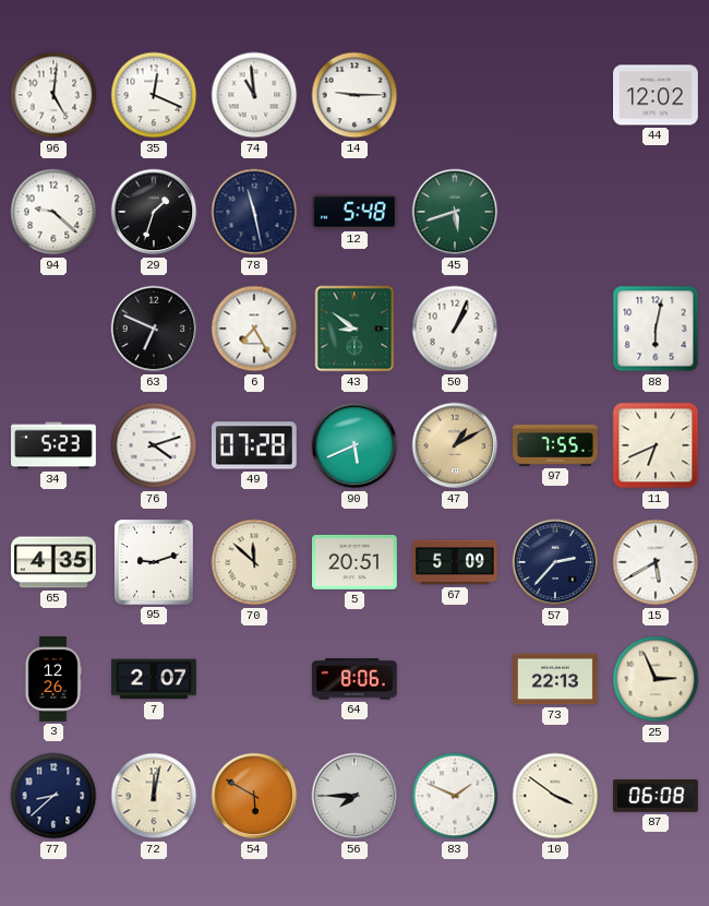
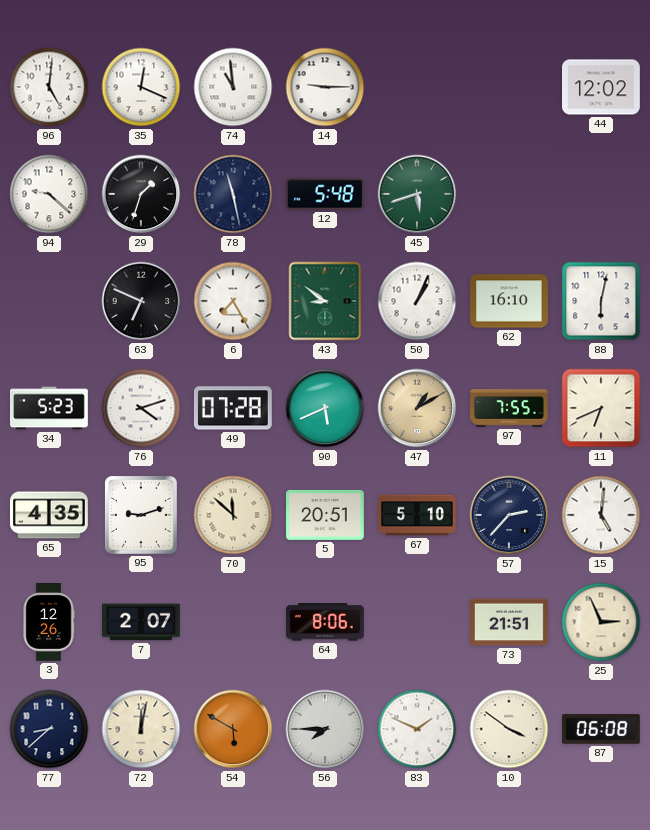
62: none -> 16:10 (510, 301)
67: 5:09 -> 5:10 (418, 515)
15: 5:40 -> 5:01 (601, 515)
73: 22:13 -> 21:51 (510, 622)
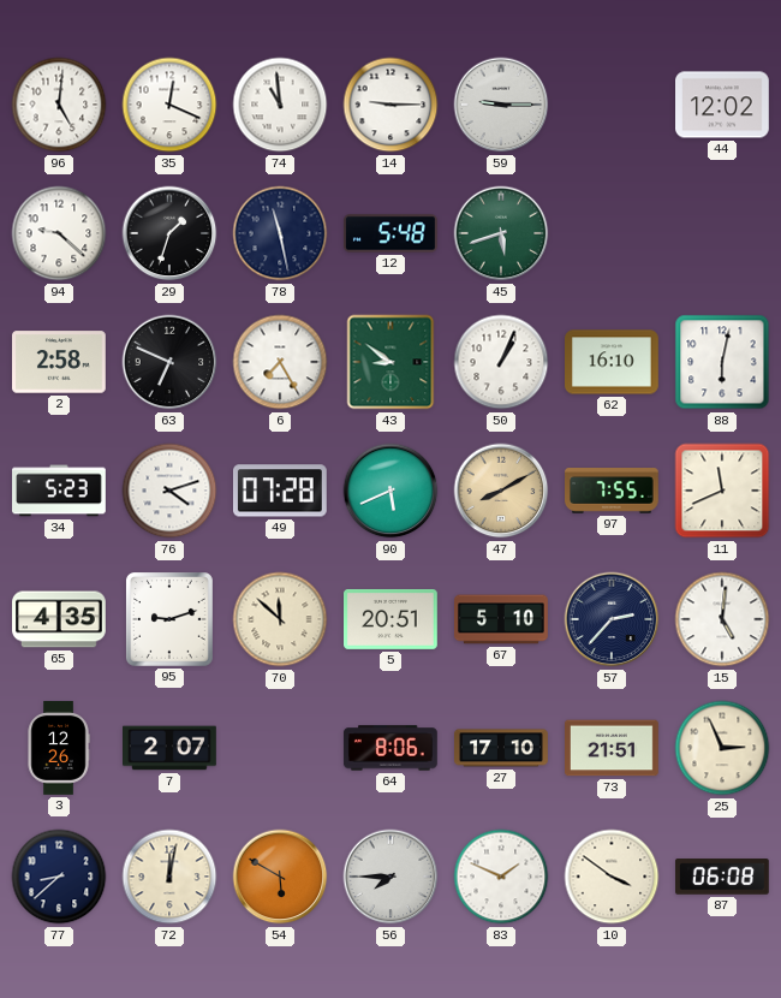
59: none -> 9:15 (501, 105)
2: none -> 2:58 (60, 362)
47: 1:10 -> 8:10 (501, 491)
11: 6:41 -> 11:41 (722, 491)
27: none -> 17:10 (502, 748)
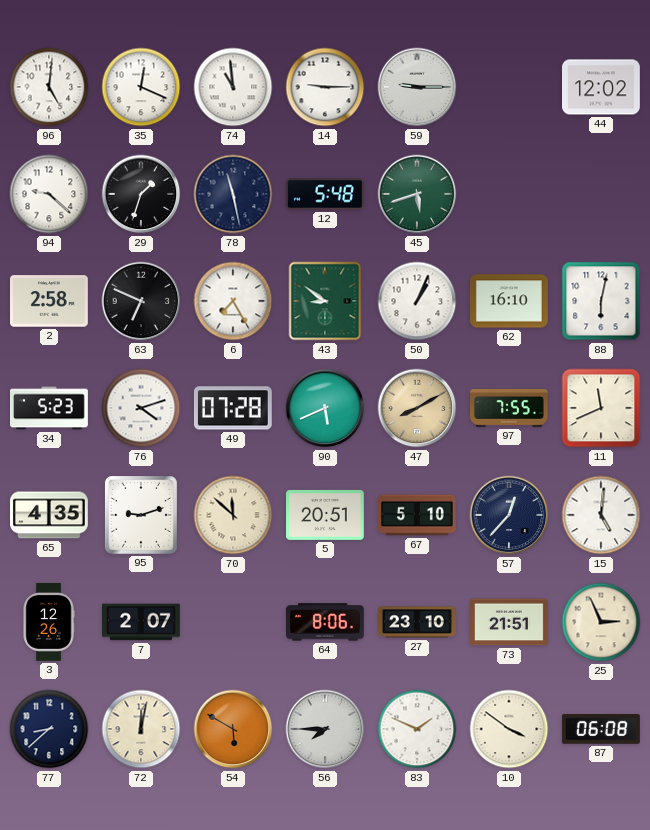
57: 2:37 -> 12:37 (509, 515)
27: 17:10 -> 23:10 (418, 622)
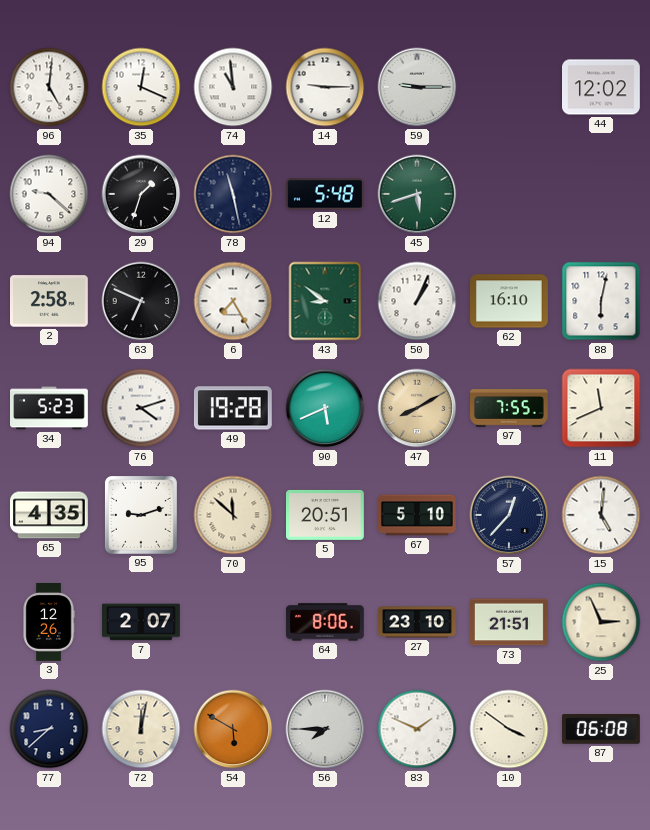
49: 07:28 -> 19:28 (233, 408)
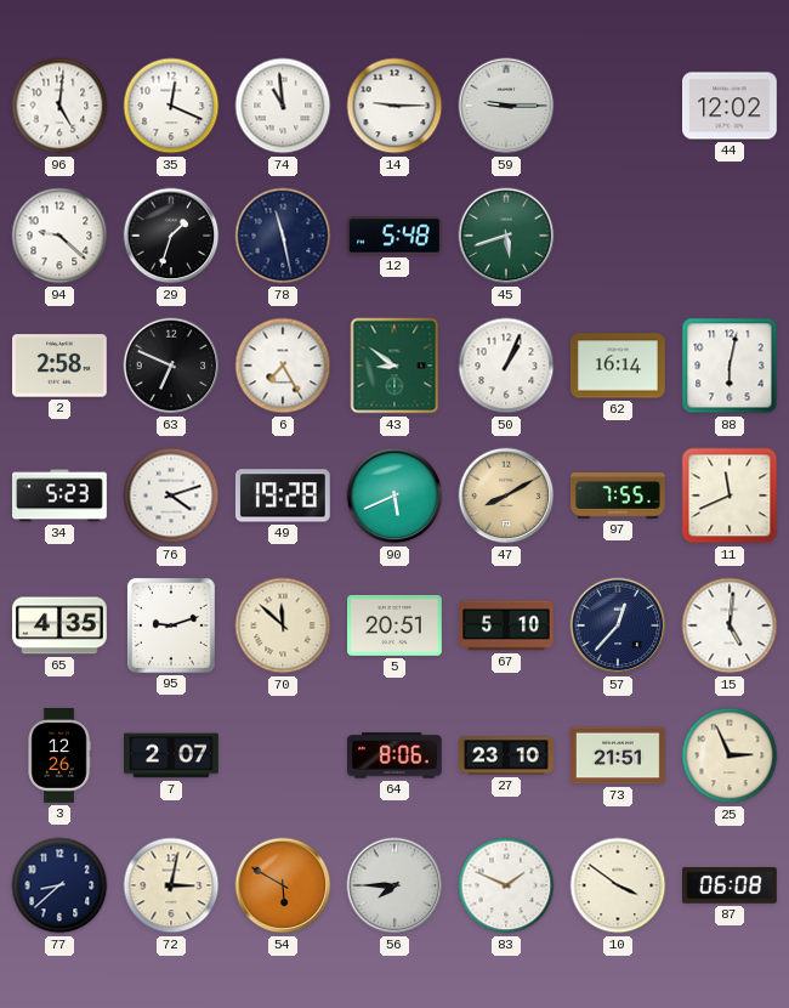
62: 16:10 -> 16:14 (619, 366)
72: 12:02 -> 3:02 (171, 885)
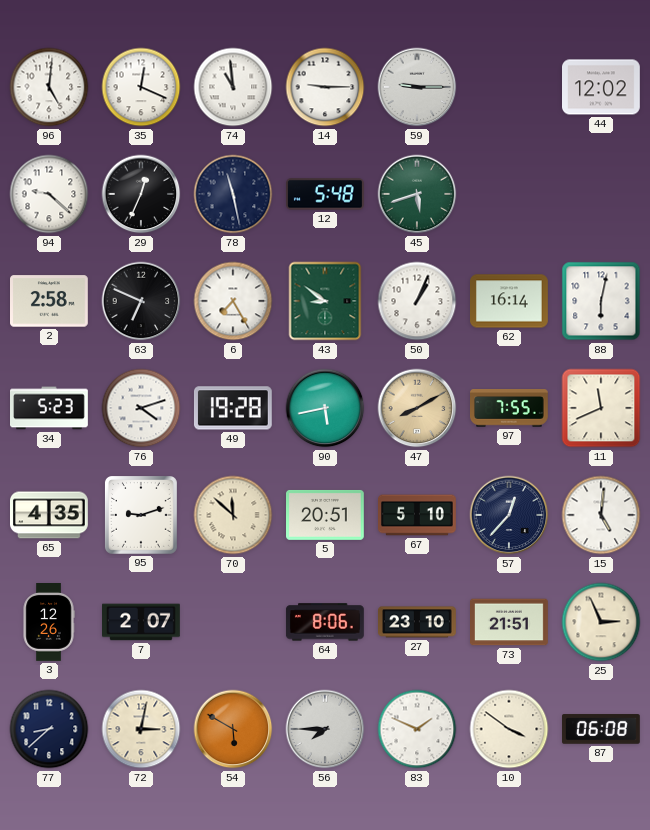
29: 1:33 -> 12:34 (141, 194)
90: 5:41 -> 5:43 (325, 408)
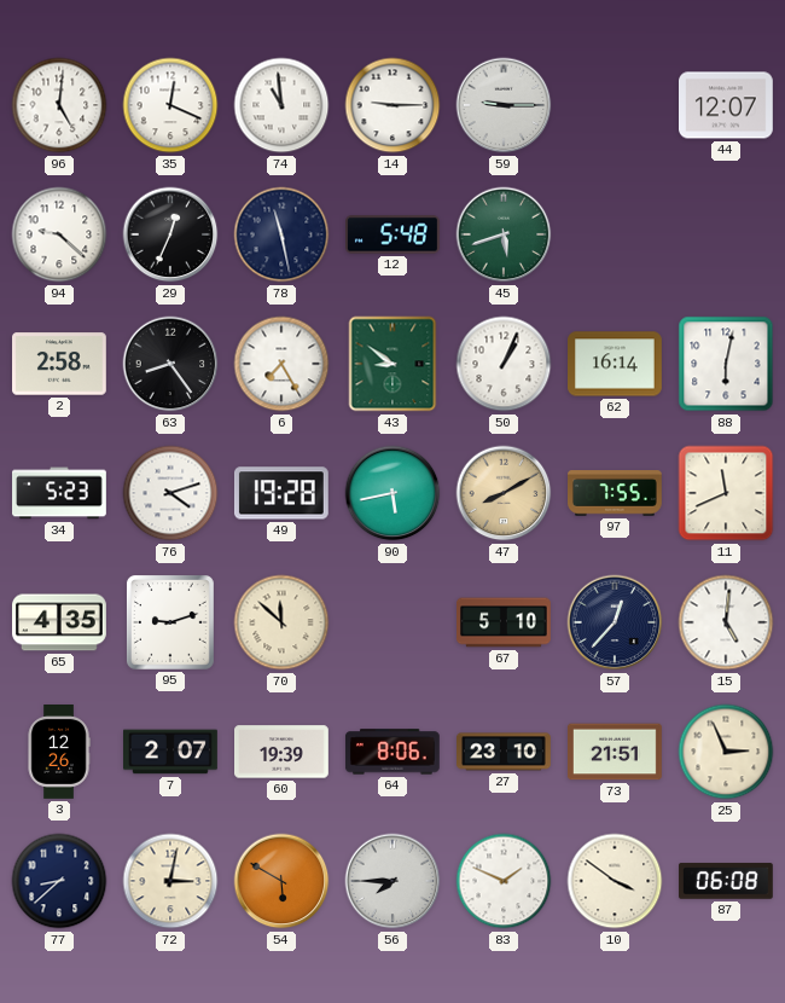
44: 12:02 -> 12:07 (727, 105)
63: 6:49 -> 8:24 (170, 364)
5: 20:51 -> none (326, 515)
60: none -> 19:39 (283, 752)
